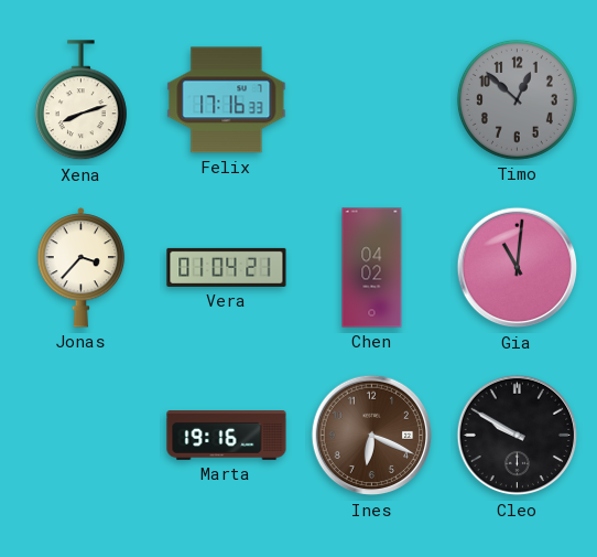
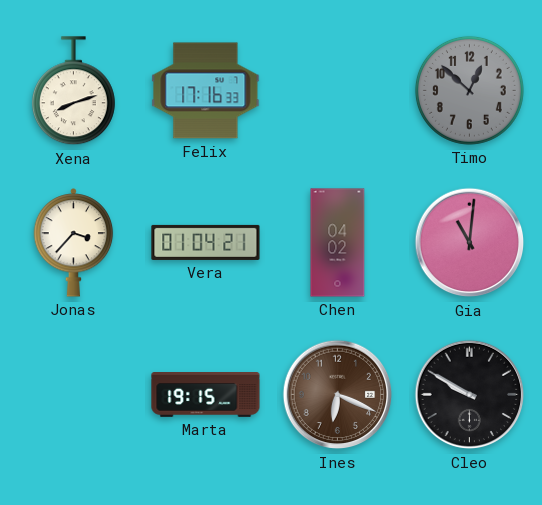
Marta: 19:16 -> 19:15 (206, 395)
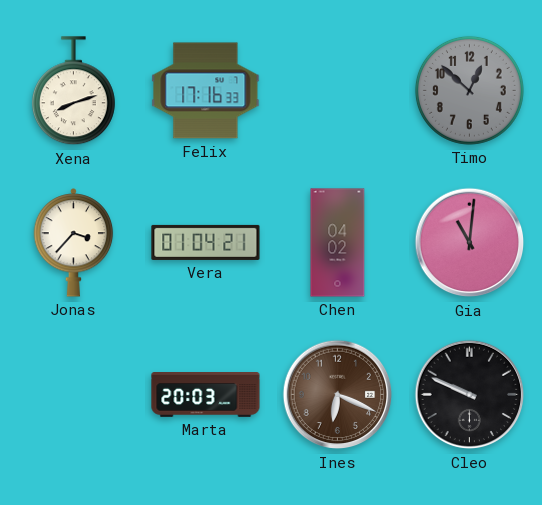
Marta: 19:15 -> 20:03 (206, 395)
Cleo: 9:50 -> 9:49 (470, 395)
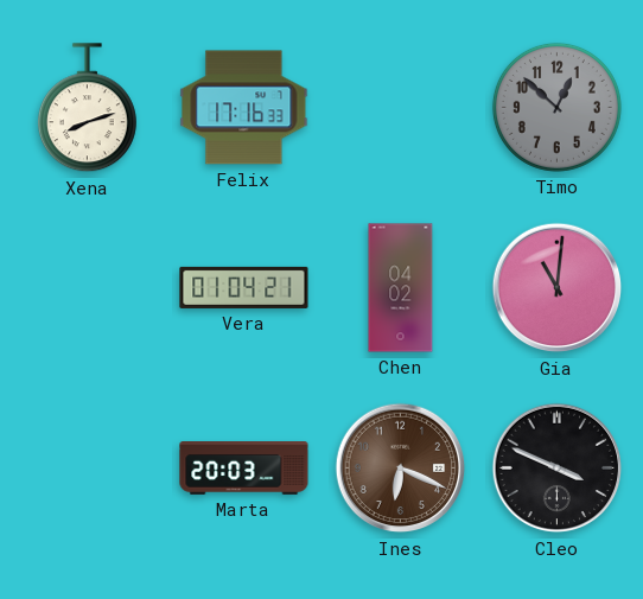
Jonas: 3:37 -> none (74, 243)
Cleo: 9:49 -> 3:49 (558, 469)
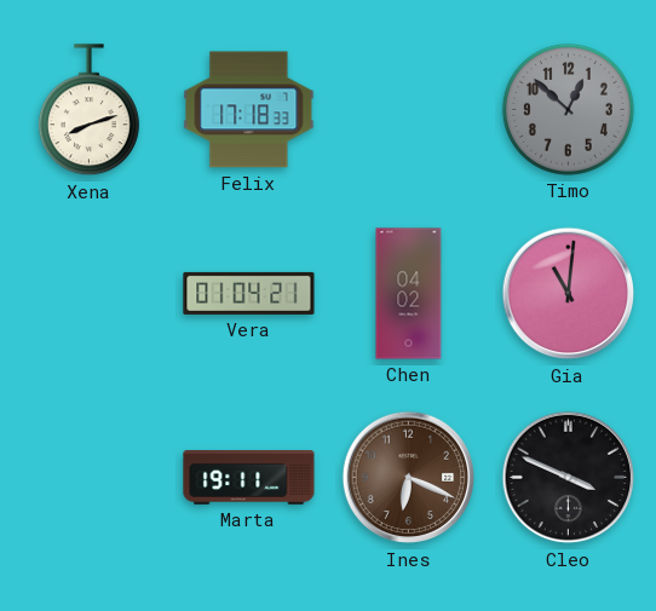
Felix: 17:16 -> 17:18 (249, 110)
Marta: 20:03 -> 19:11 (249, 478)
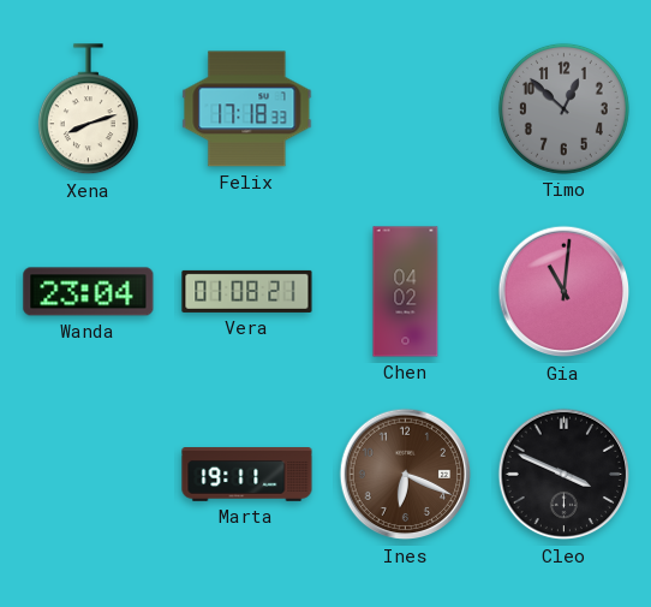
Wanda: none -> 23:04 (89, 292)
Vera: 01:04 -> 01:08 (247, 291)
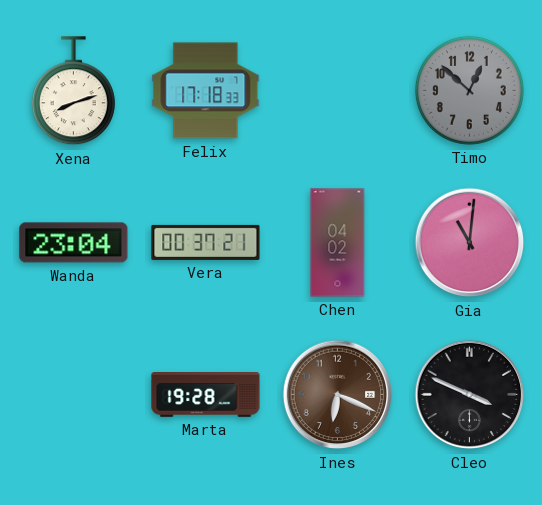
Vera: 01:08 -> 00:37 (206, 242)
Marta: 19:11 -> 19:28 (206, 395)
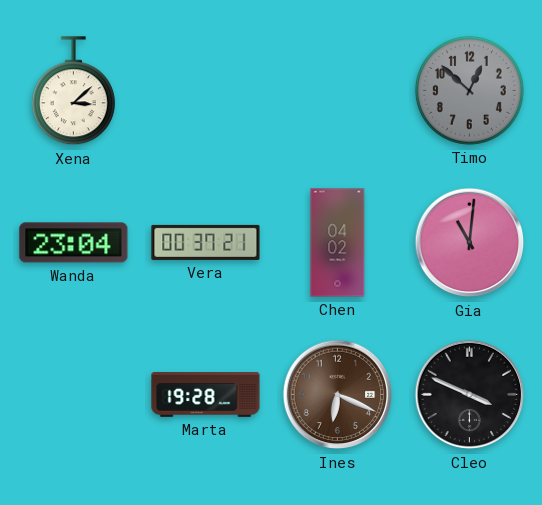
Xena: 8:12 -> 3:08 (73, 91)
Felix: 17:18 -> none (206, 91)
